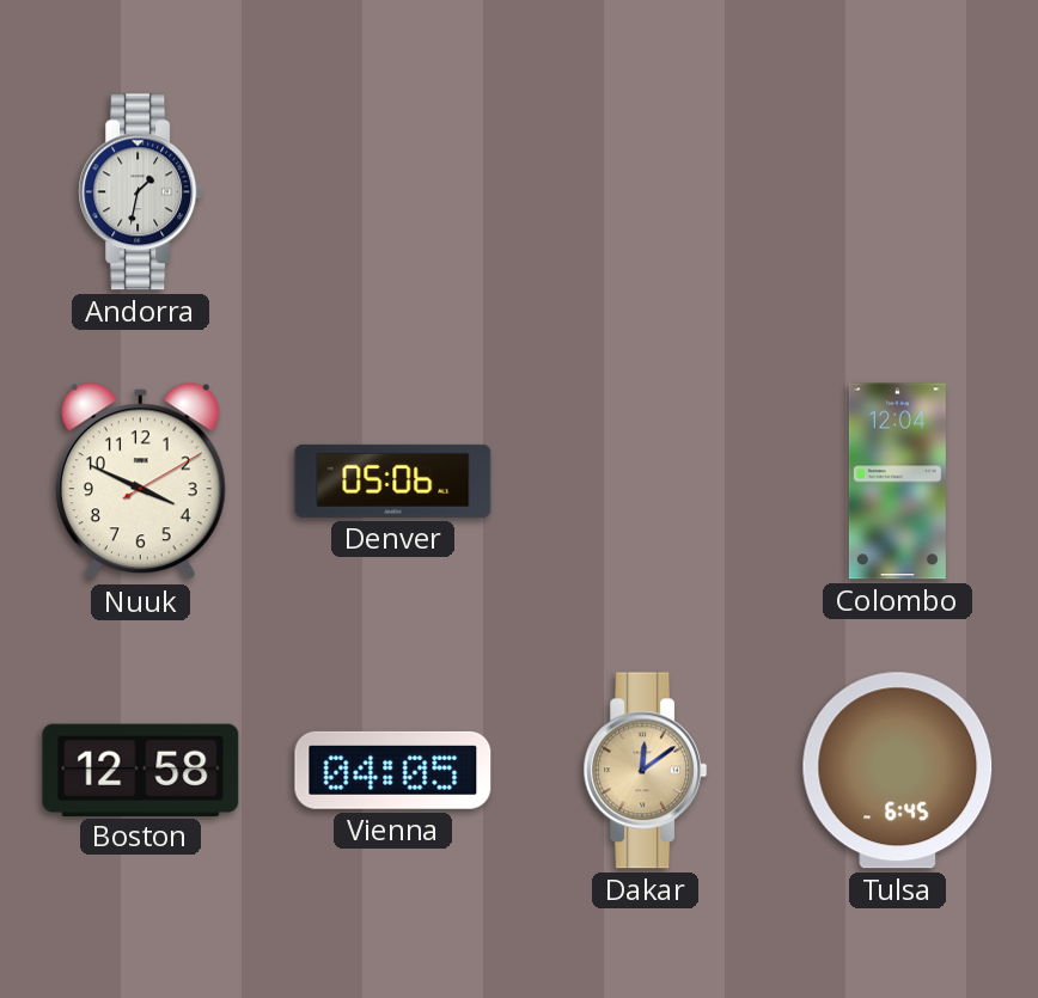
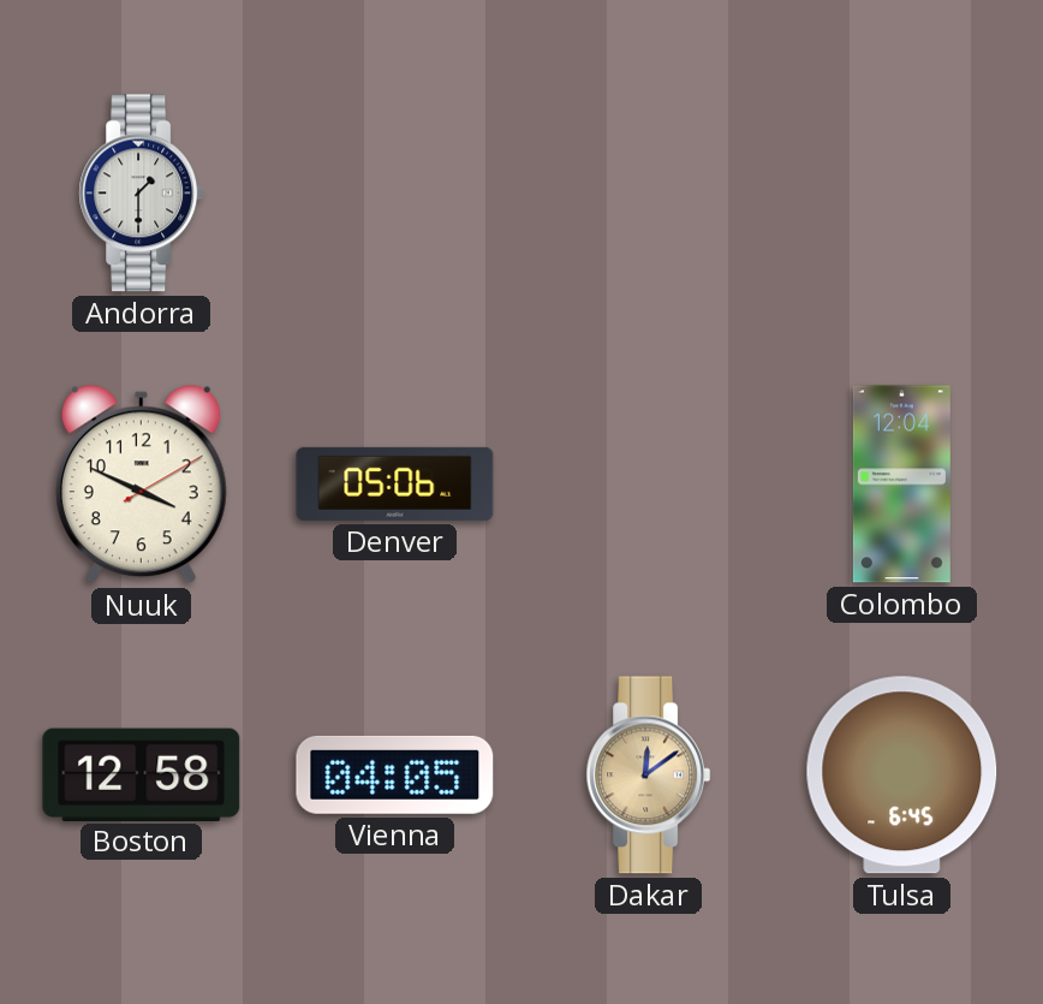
Andorra: 1:32 -> 1:30 (142, 194)
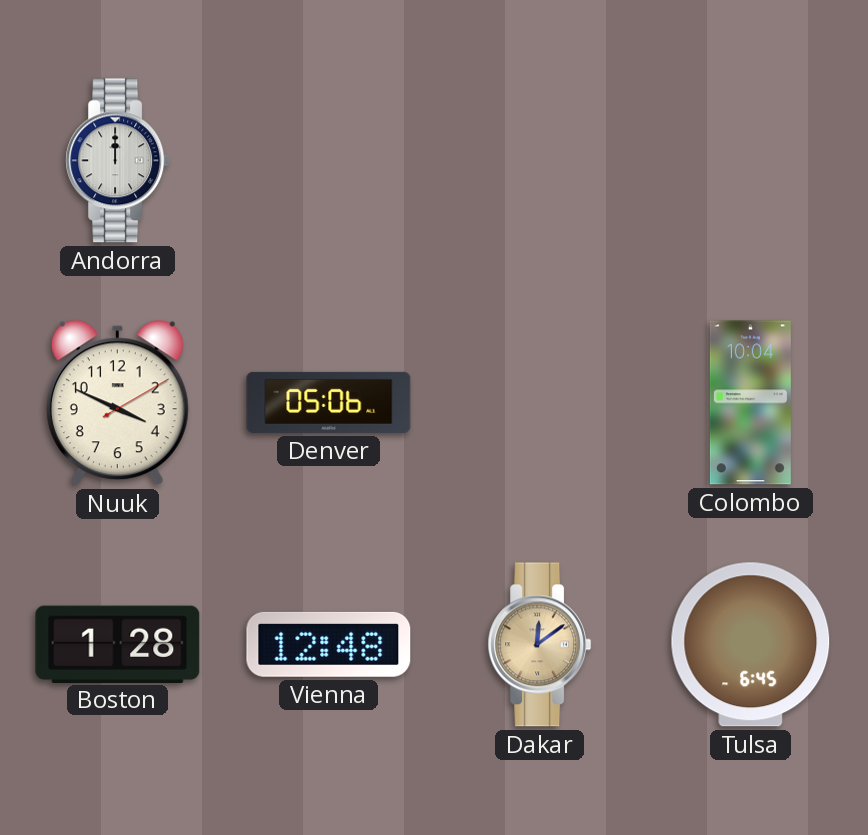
Andorra: 1:30 -> 12:00 (118, 161)
Colombo: 12:04 -> 10:04 (750, 403)
Boston: 12:58 -> 1:28 (118, 644)
Vienna: 04:05 -> 12:48 (329, 644)
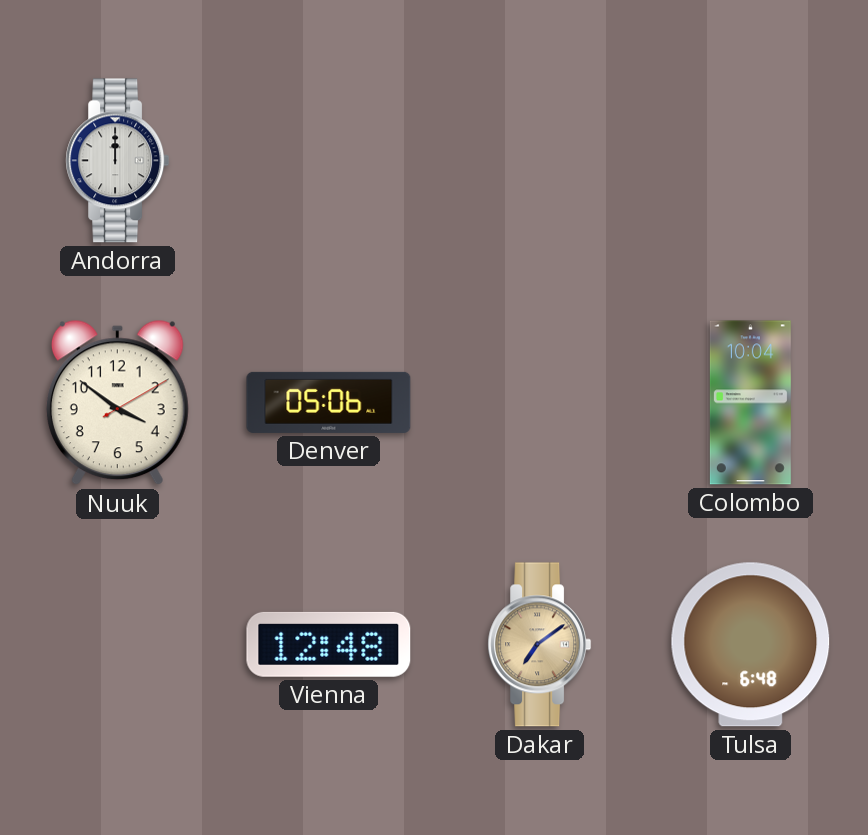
Nuuk: 3:49 -> 3:51 (117, 403)
Boston: 1:28 -> none (118, 644)
Dakar: 12:09 -> 7:09 (540, 645)
Tulsa: 6:45 -> 6:48 (751, 645)
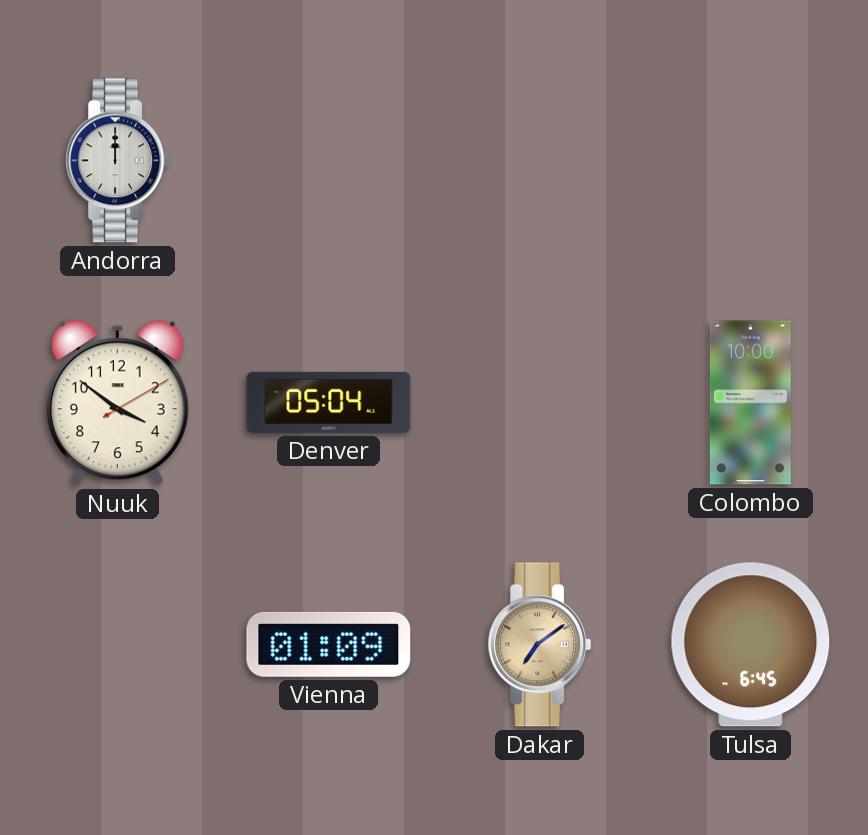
Denver: 05:06 -> 05:04 (329, 402)
Colombo: 10:04 -> 10:00 (750, 403)
Vienna: 12:48 -> 01:09 (329, 644)
Tulsa: 6:48 -> 6:45 (751, 645)
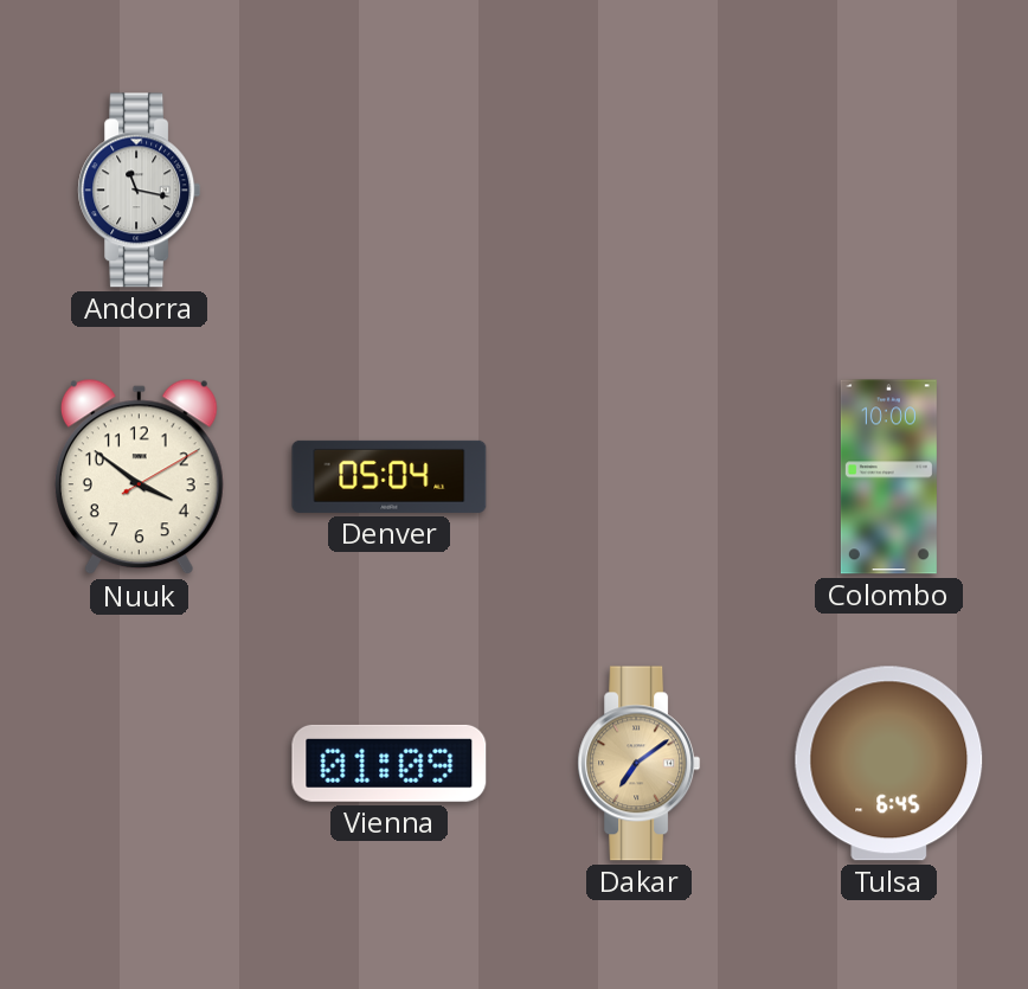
Andorra: 12:00 -> 11:17 (140, 191)
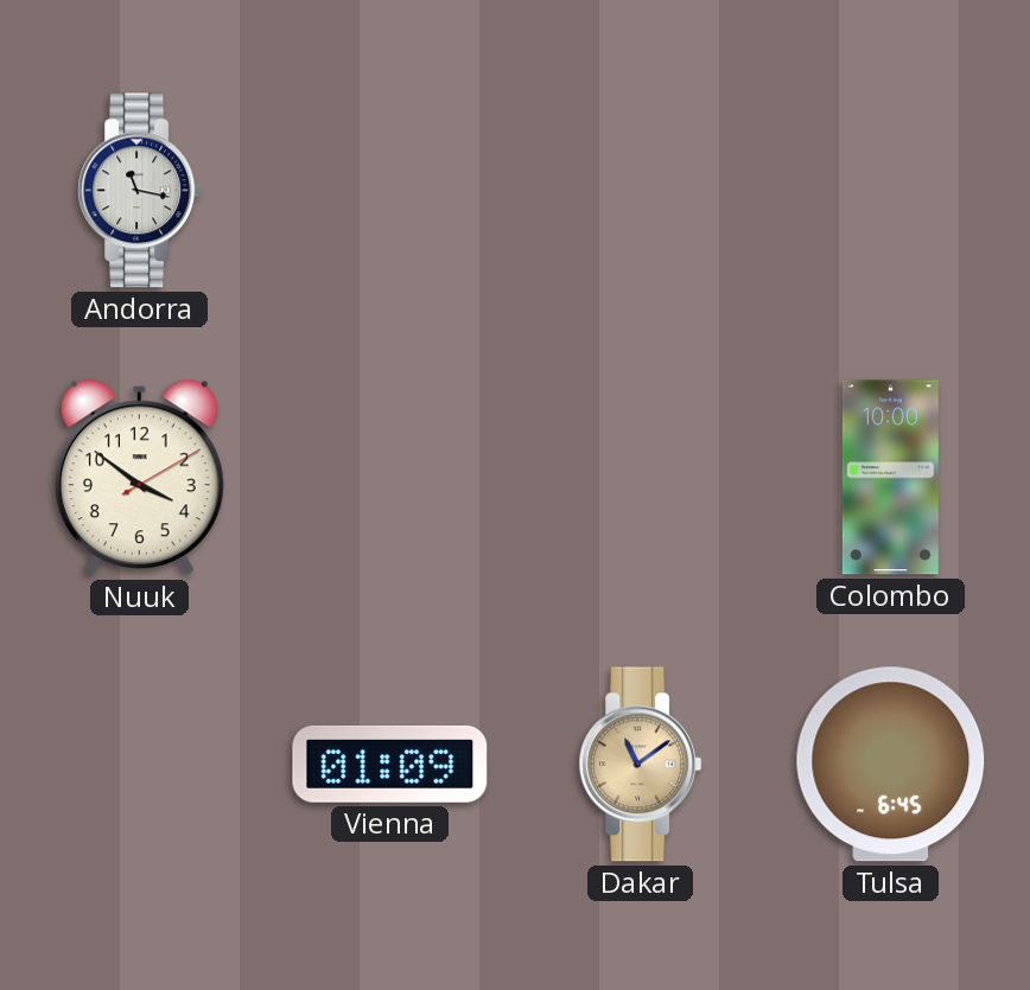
Denver: 05:04 -> none (390, 476)
Dakar: 7:09 -> 11:09 (641, 765)
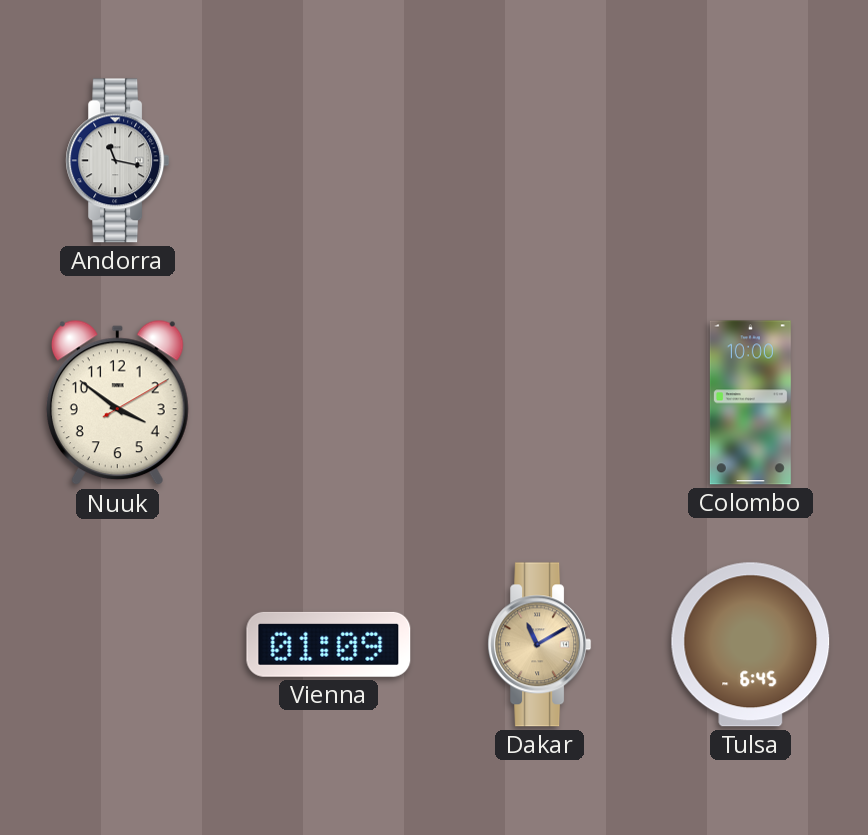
Dakar: 11:09 -> 11:10 (540, 645)
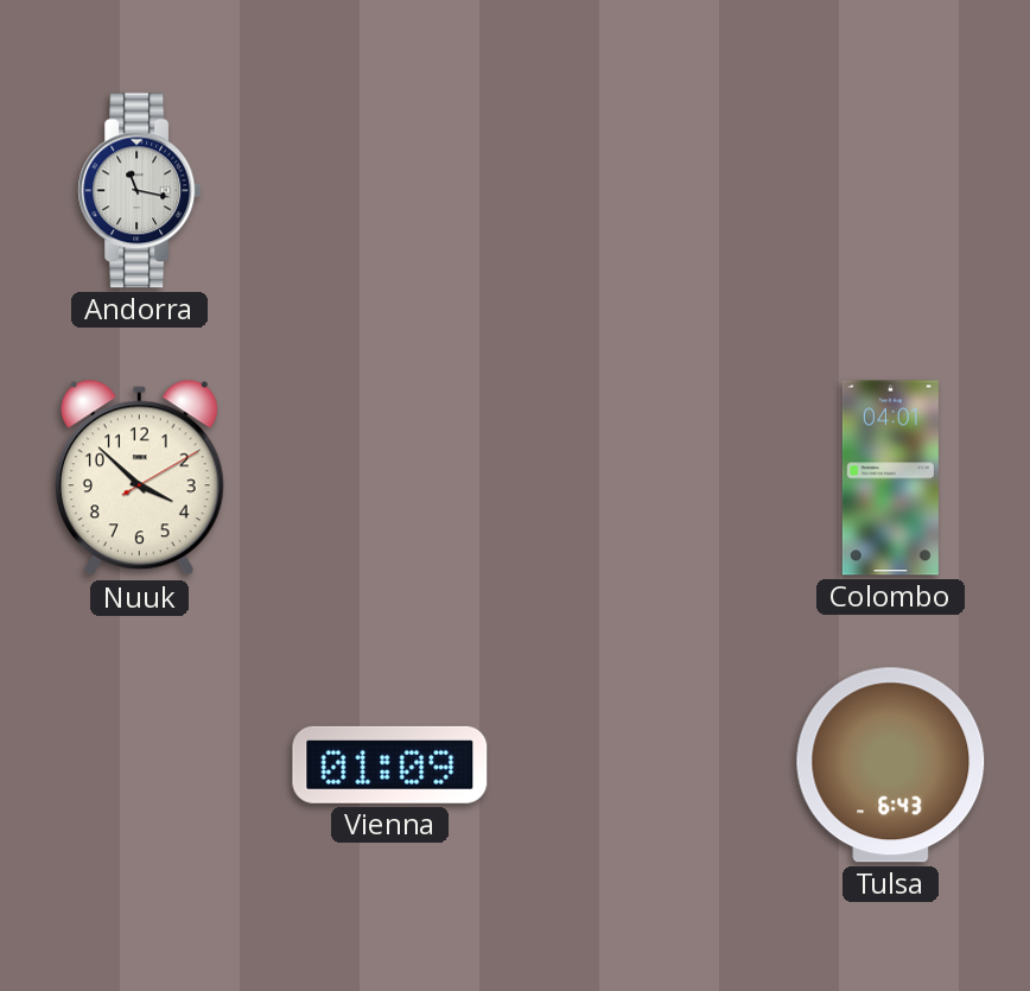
Nuuk: 3:51 -> 3:52 (139, 478)
Colombo: 10:00 -> 04:01 (890, 478)
Dakar: 11:10 -> none (540, 645)
Tulsa: 6:45 -> 6:43 (891, 766)
